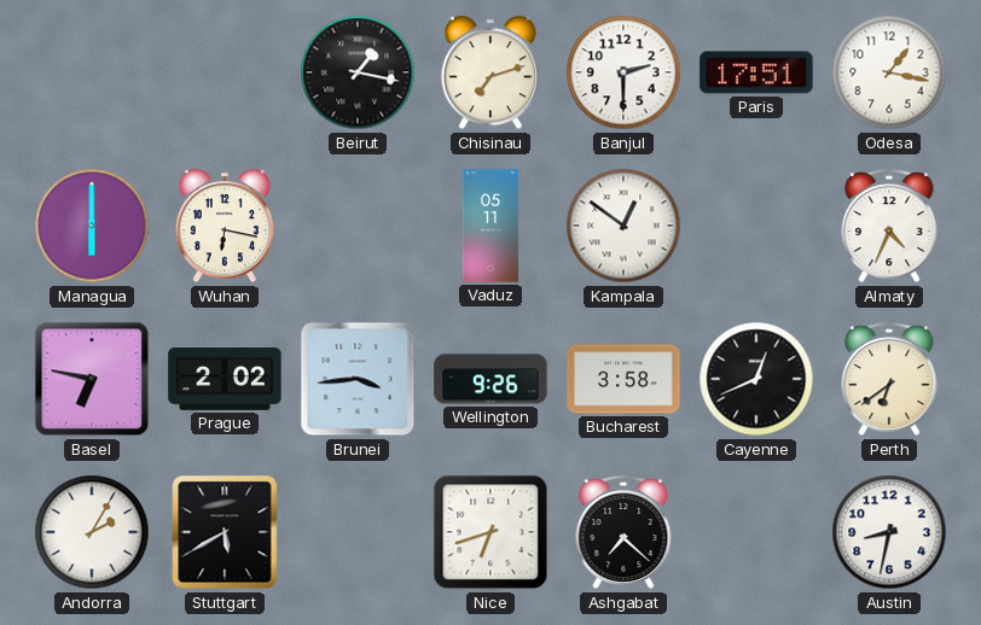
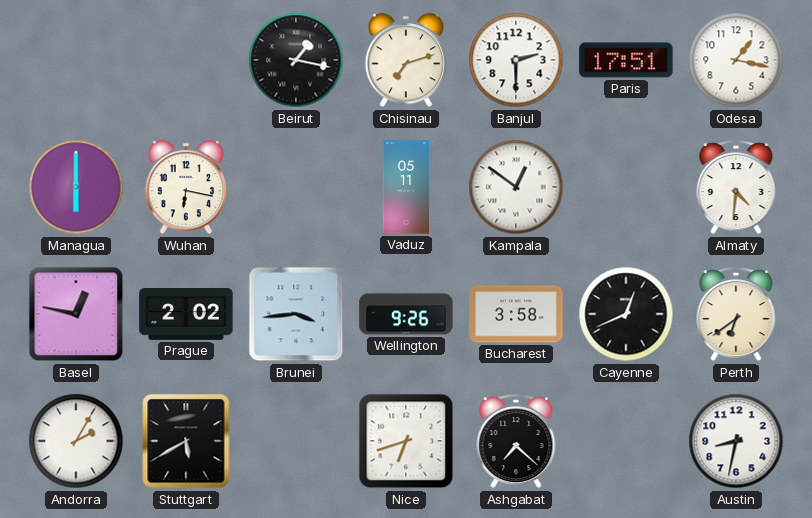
Almaty: 4:34 -> 4:31 (736, 188)
Basel: 6:47 -> 12:47 (76, 314)
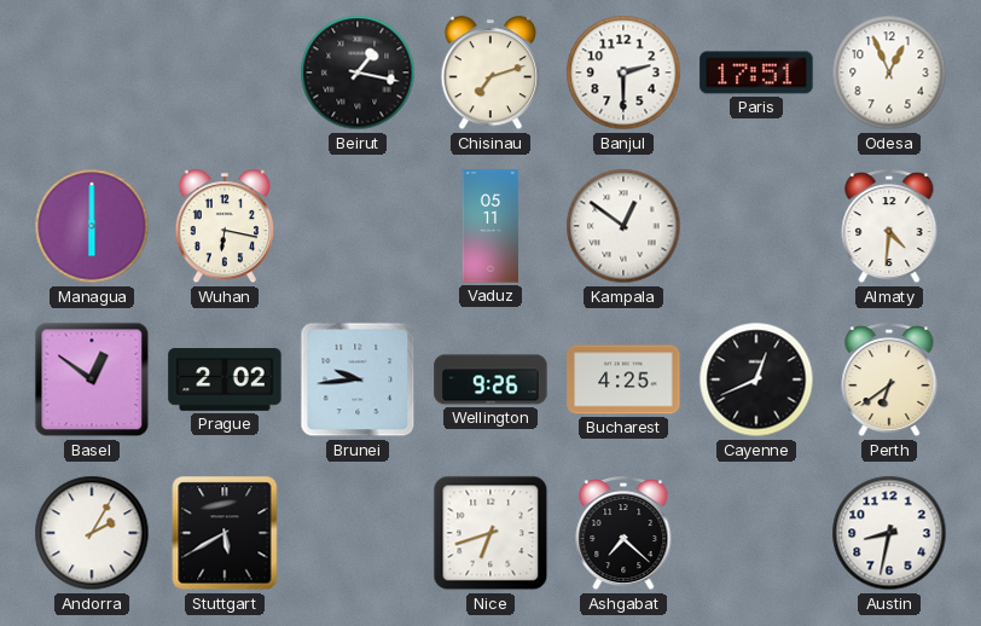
Odesa: 1:17 -> 12:56 (889, 73)
Basel: 12:47 -> 12:51 (92, 379)
Brunei: 3:44 -> 9:44 (358, 379)
Bucharest: 3:58 -> 4:25 (623, 379)
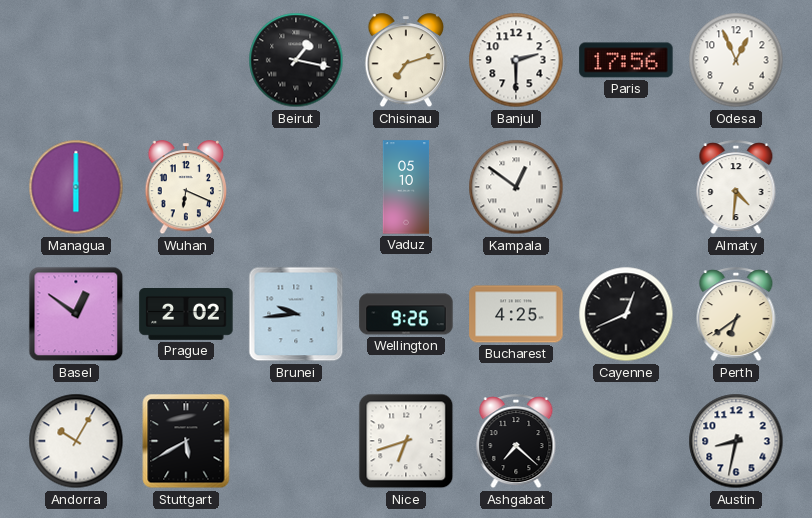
Paris: 17:51 -> 17:56 (626, 60)
Wuhan: 6:17 -> 6:19 (186, 188)
Vaduz: 05:11 -> 05:10 (406, 187)
Andorra: 2:05 -> 10:05 (76, 441)
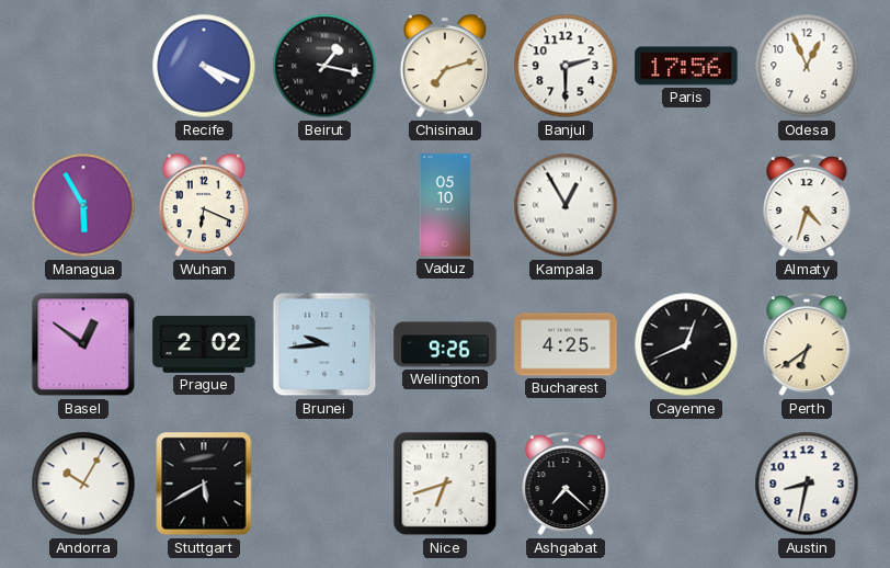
Recife: none -> 4:19 (204, 66)
Managua: 6:00 -> 5:55 (83, 205)
Kampala: 12:51 -> 12:55 (566, 205)
Almaty: 4:31 -> 4:33 (807, 206)
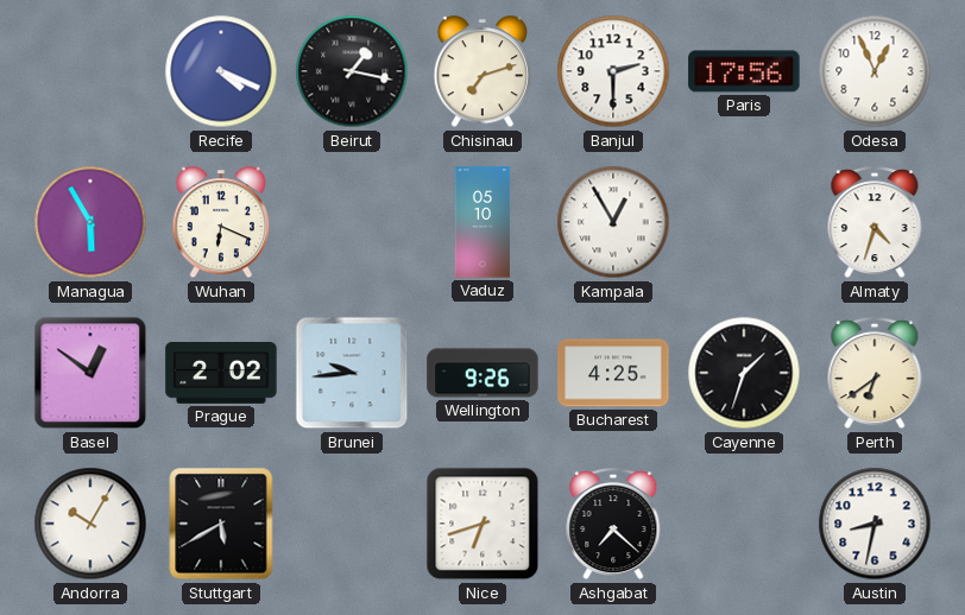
Cayenne: 12:41 -> 1:33 (744, 373)
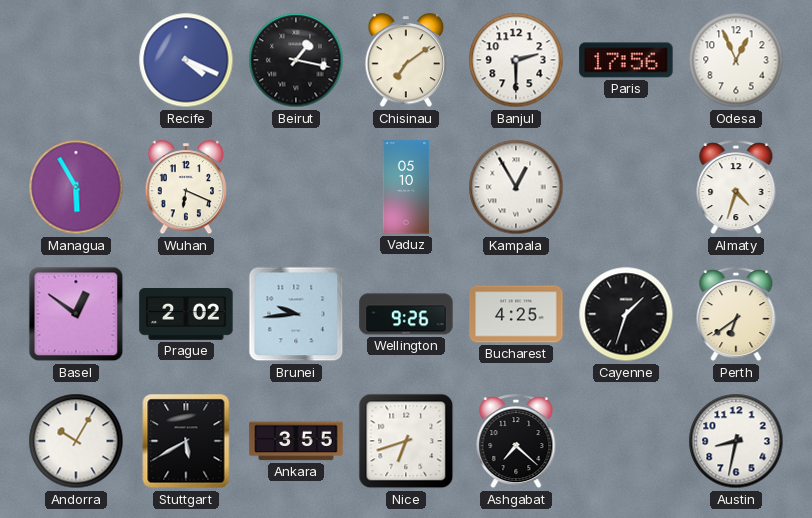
Chisinau: 7:12 -> 7:09 (406, 61)
Ankara: none -> 3:55 (296, 441)
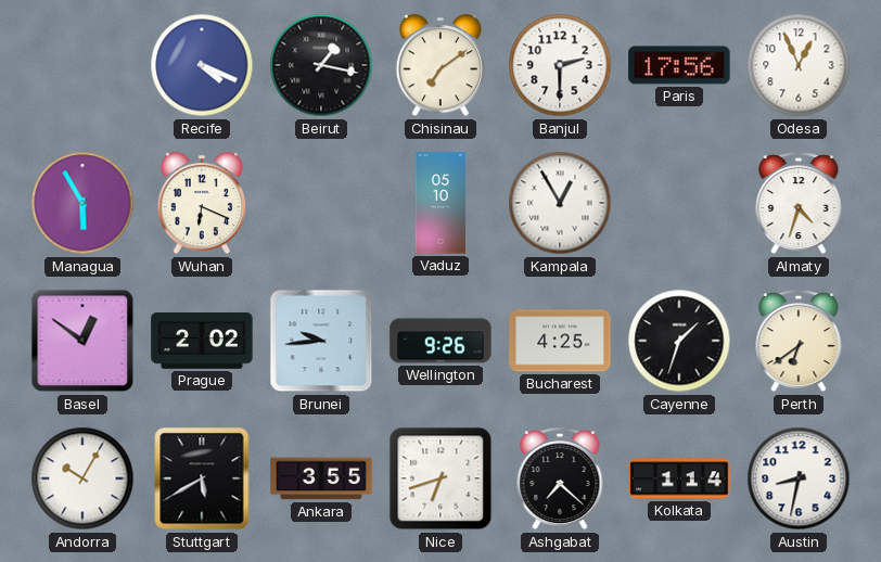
Kolkata: none -> 1:14 (679, 478)
